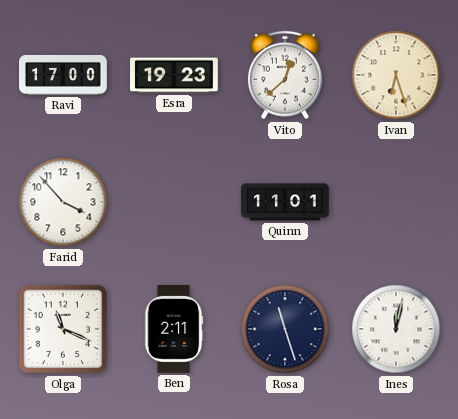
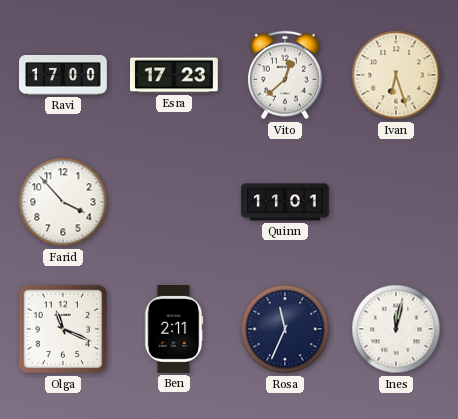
Esra: 19:23 -> 17:23 (175, 75)
Rosa: 11:27 -> 11:34 (285, 329)
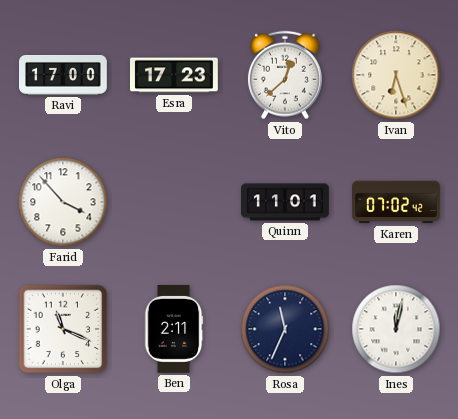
Karen: none -> 07:02 (396, 202)
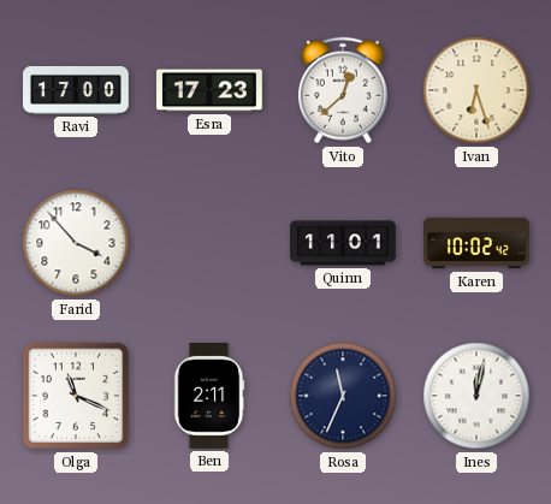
Karen: 07:02 -> 10:02 (476, 243)
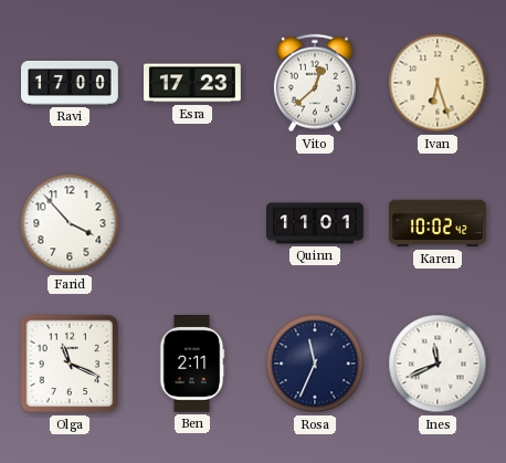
Ines: 12:02 -> 11:41 (438, 364)
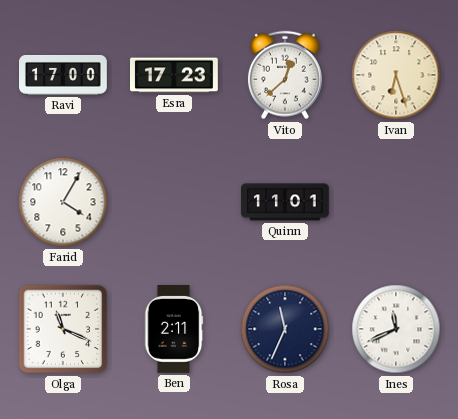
Farid: 3:53 -> 4:05 (63, 202)
Karen: 10:02 -> none (438, 223)
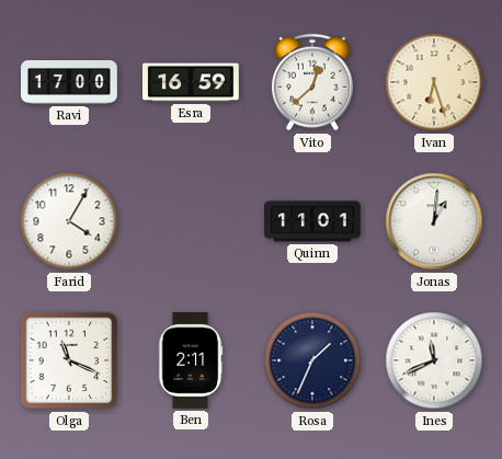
Esra: 17:23 -> 16:59 (192, 82)
Jonas: none -> 1:01 (434, 221)
Rosa: 11:34 -> 1:34 (312, 360)
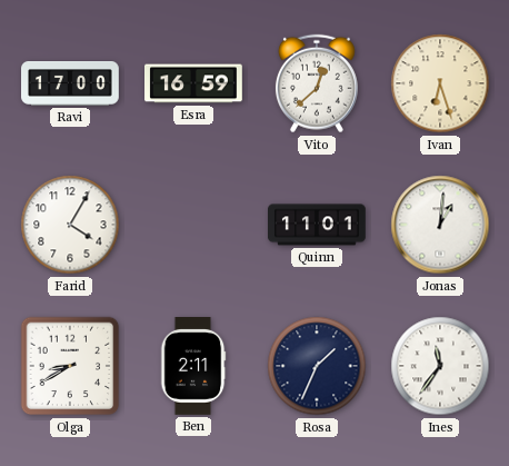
Olga: 11:19 -> 8:40 (70, 366)
Ines: 11:41 -> 11:36 (440, 366)
